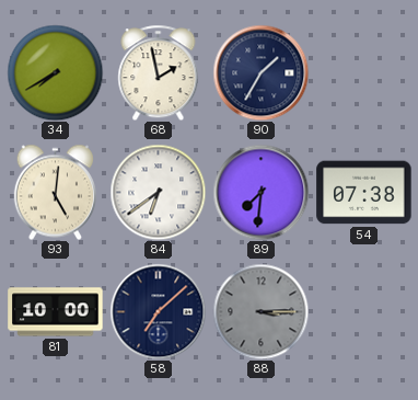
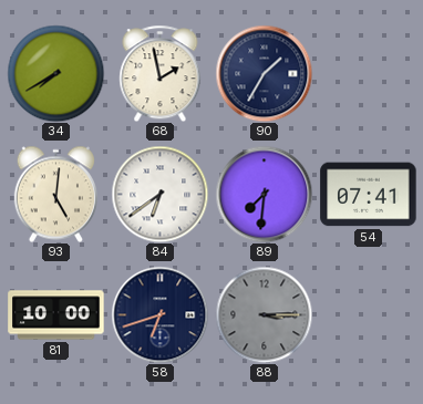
54: 07:38 -> 07:41 (369, 195)
58: 7:08 -> 6:42 (159, 314)
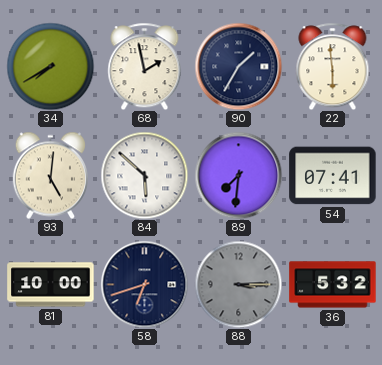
22: none -> 5:59 (333, 66)
84: 6:39 -> 5:52 (144, 175)
36: none -> 5:32 (333, 285)
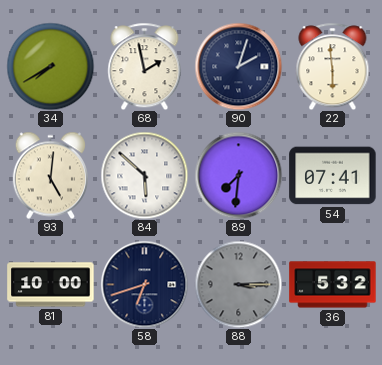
90: 1:35 -> 2:03 (238, 66)
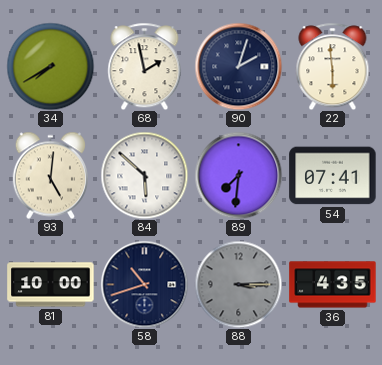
58: 6:42 -> 10:42 (144, 284)
36: 5:32 -> 4:35 (333, 285)
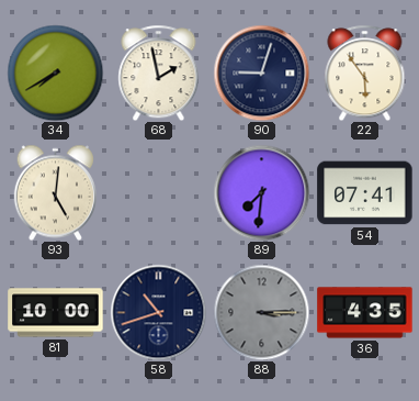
90: 2:03 -> 9:03 (261, 73)
22: 5:59 -> 5:54 (365, 73)
84: 5:52 -> none (144, 175)
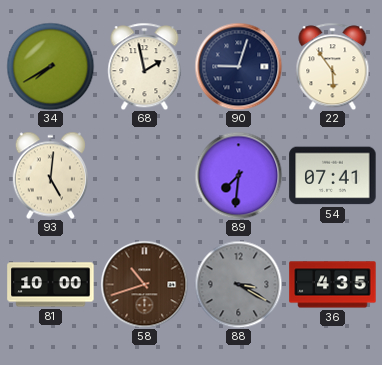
58 dial: navy -> brown (144, 284)
88: 3:15 -> 3:20 (238, 284)
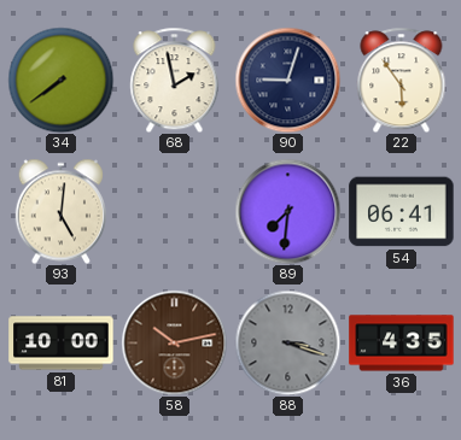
34: 7:40 -> 7:39 (60, 80)
54: 07:41 -> 06:41 (402, 212)
58: 10:42 -> 10:13 (174, 342)
88: 3:20 -> 3:18 (287, 342)
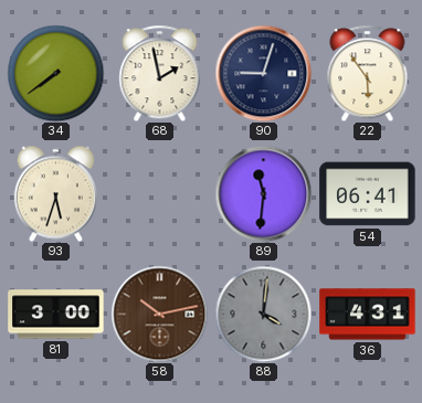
93: 5:01 -> 5:33 (55, 193)
89: 7:31 -> 11:31 (263, 193)
81: 10:00 -> 3:00 (56, 315)
88: 3:18 -> 4:01 (263, 314)
36: 4:35 -> 4:31 (368, 315)
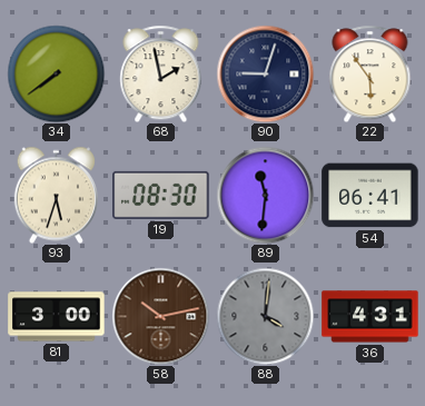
19: none -> 08:30 (161, 195)
